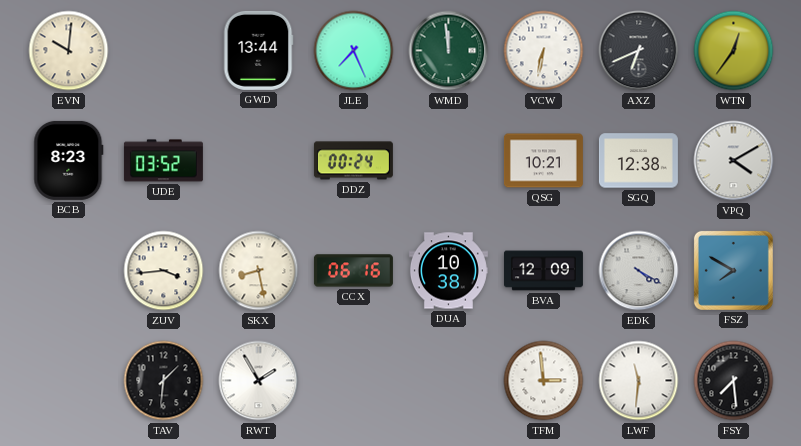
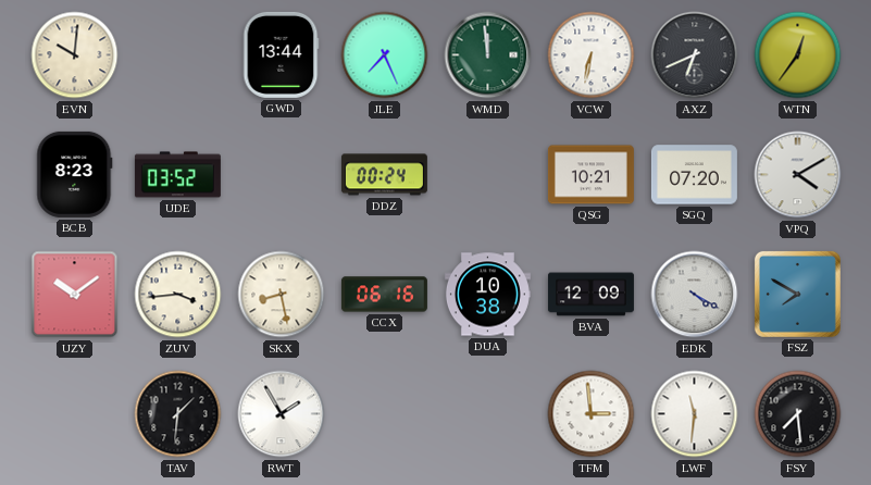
SGQ: 12:38 -> 07:20 (694, 175)
UZY: none -> 10:09 (75, 295)
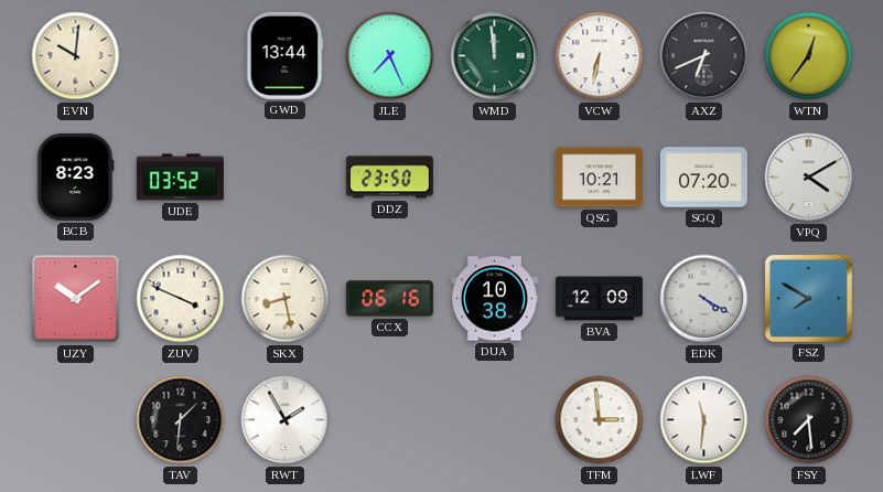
DDZ: 00:24 -> 23:50 (389, 178)
ZUV: 3:44 -> 3:49 (181, 299)
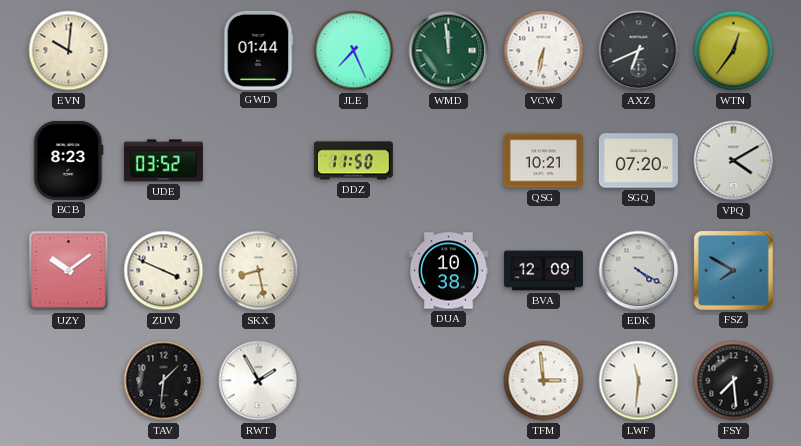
GWD: 13:44 -> 01:44 (258, 50)
DDZ: 23:50 -> 11:50 (353, 161)
CCX: 06:16 -> none (389, 299)
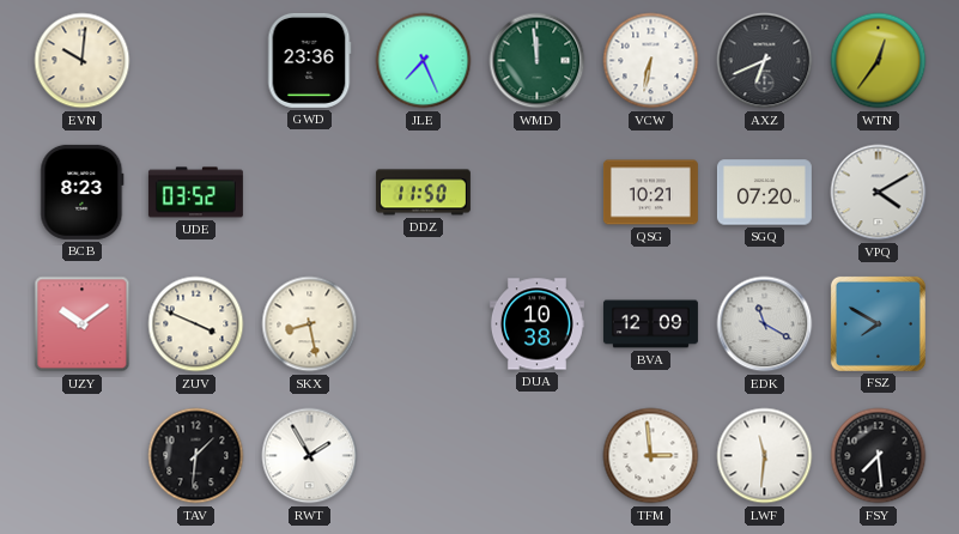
GWD: 01:44 -> 23:36 (309, 60)
EDK: 4:20 -> 11:20 (765, 324)
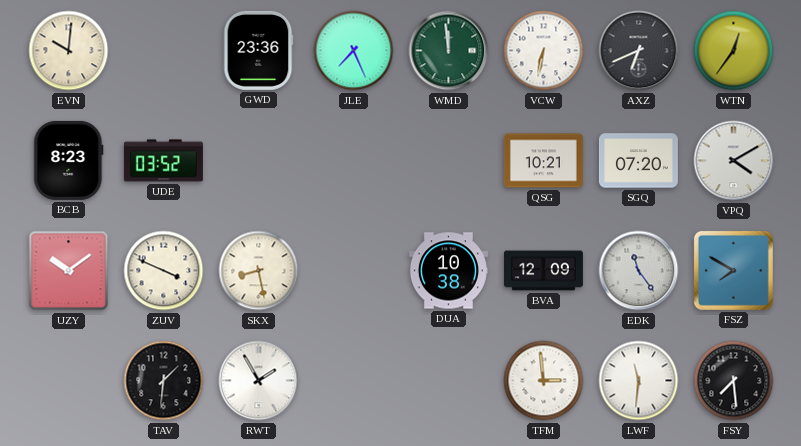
DDZ: 11:50 -> none (423, 193)
EDK: 11:20 -> 11:24 (639, 271)
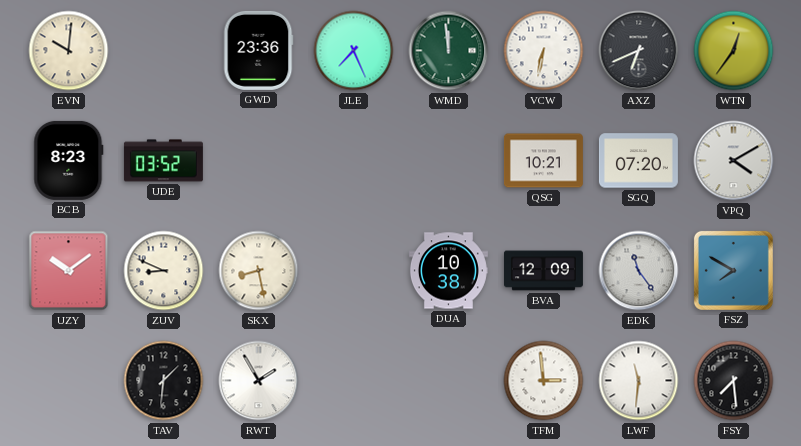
ZUV: 3:49 -> 8:49 (164, 271)
